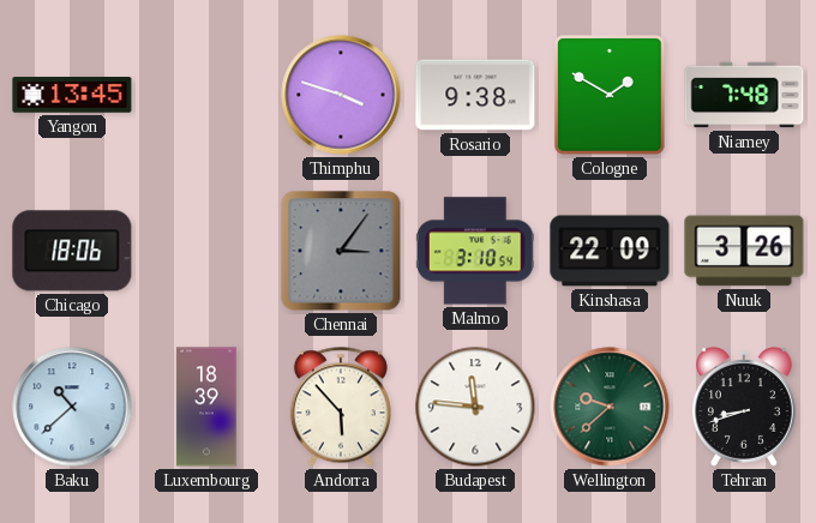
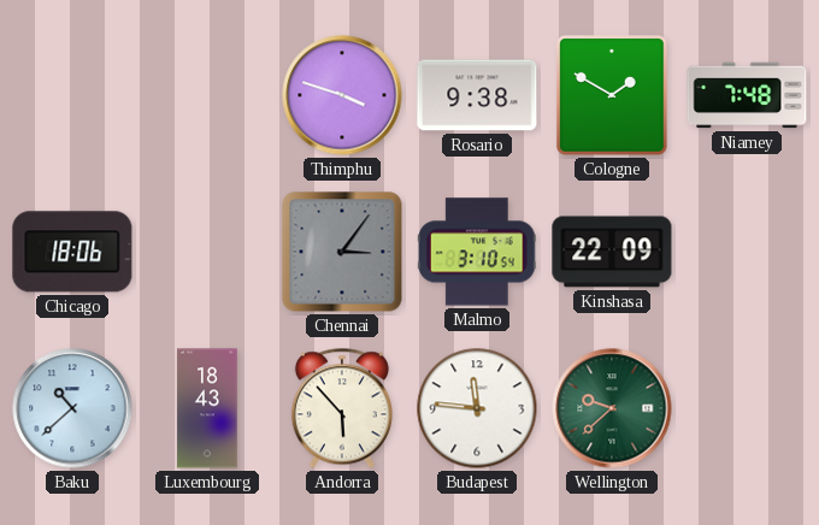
Yangon: 13:45 -> none (72, 95)
Nuuk: 3:26 -> none (744, 251)
Luxembourg: 18:39 -> 18:43 (207, 408)
Tehran: 8:42 -> none (744, 407)
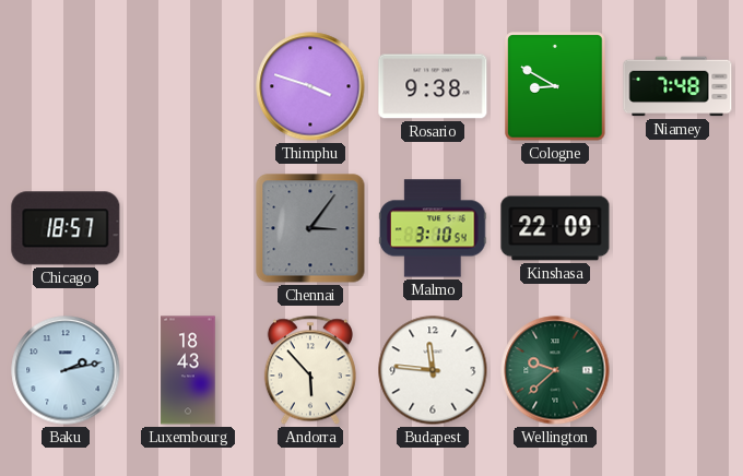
Cologne: 1:50 -> 8:50 (555, 86)
Chicago: 18:06 -> 18:57 (66, 228)
Baku: 10:38 -> 2:13 (66, 370)
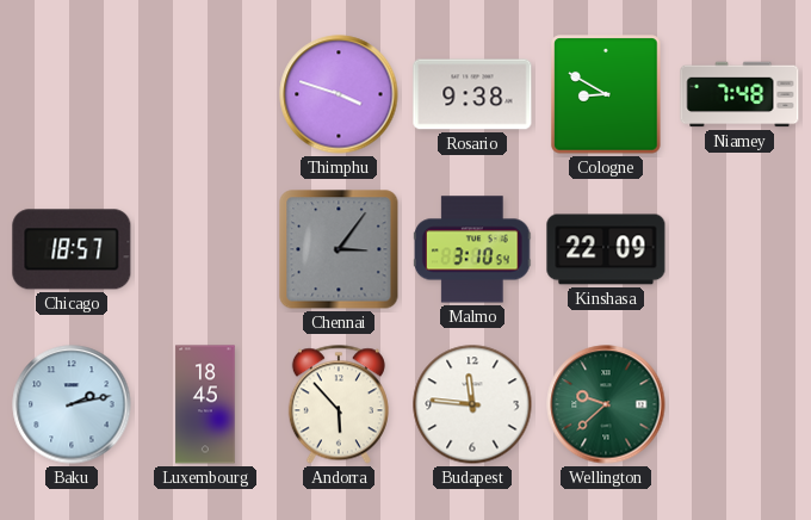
Luxembourg: 18:43 -> 18:45 (205, 404)
